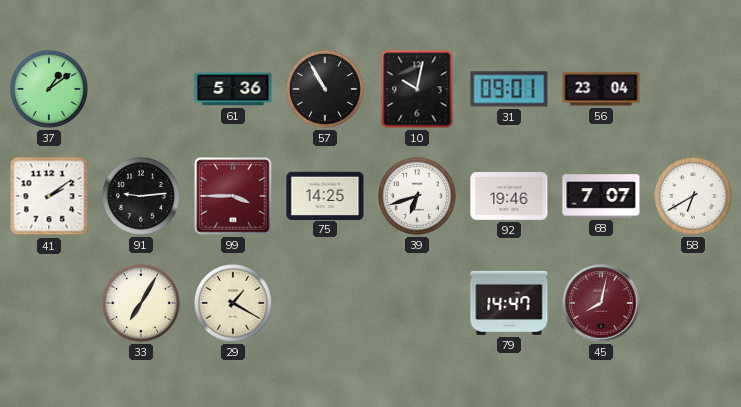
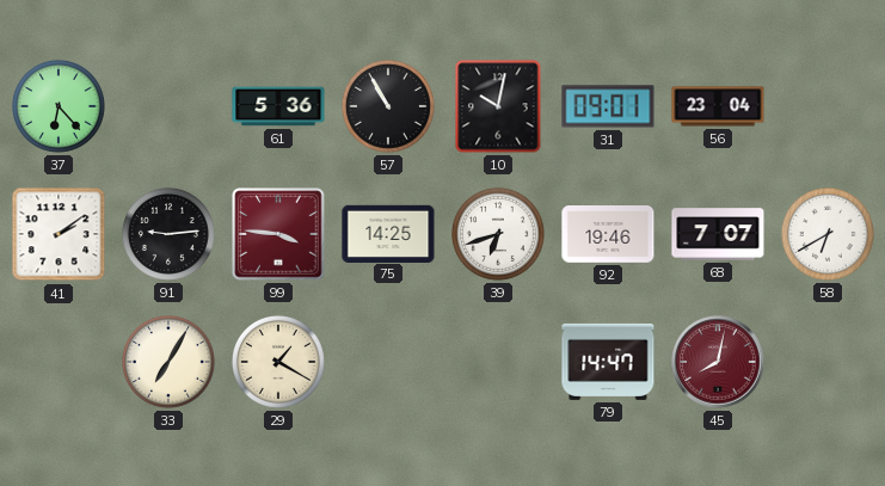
37: 1:09 -> 6:23 (59, 106)
99: 3:45 -> 3:46 (278, 234)
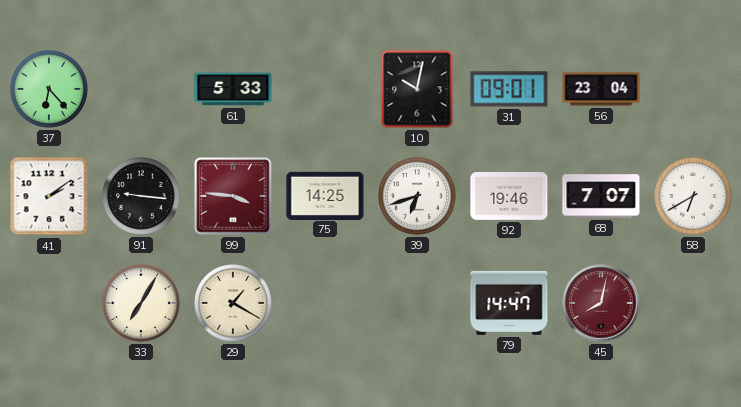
61: 5:36 -> 5:33 (233, 89)
57: 10:55 -> none (388, 106)
91: 9:14 -> 9:16 (141, 196)
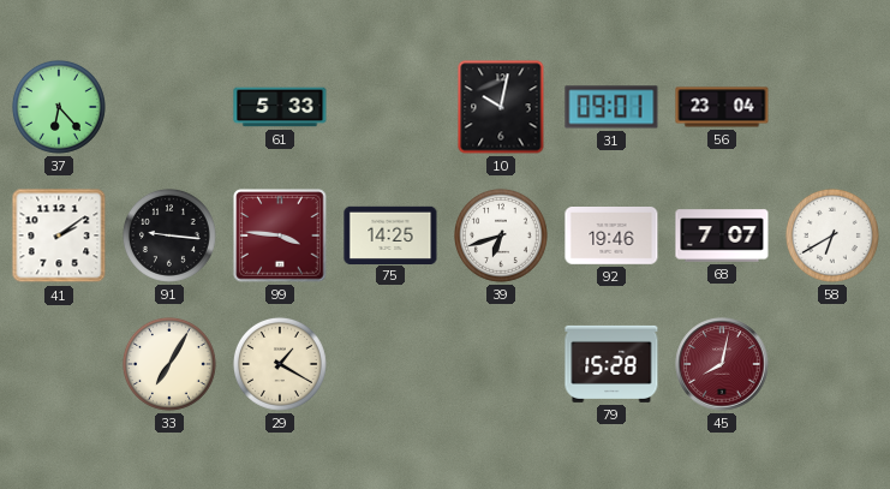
79: 14:47 -> 15:28 (611, 364)
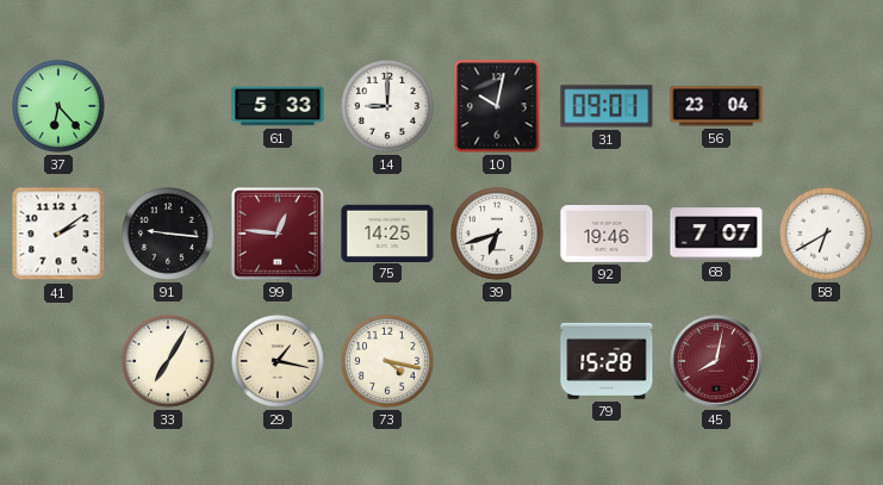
14: none -> 9:00 (387, 106)
99: 3:46 -> 12:46 (278, 234)
29: 1:20 -> 1:17 (278, 361)
73: none -> 4:17 (387, 361)
